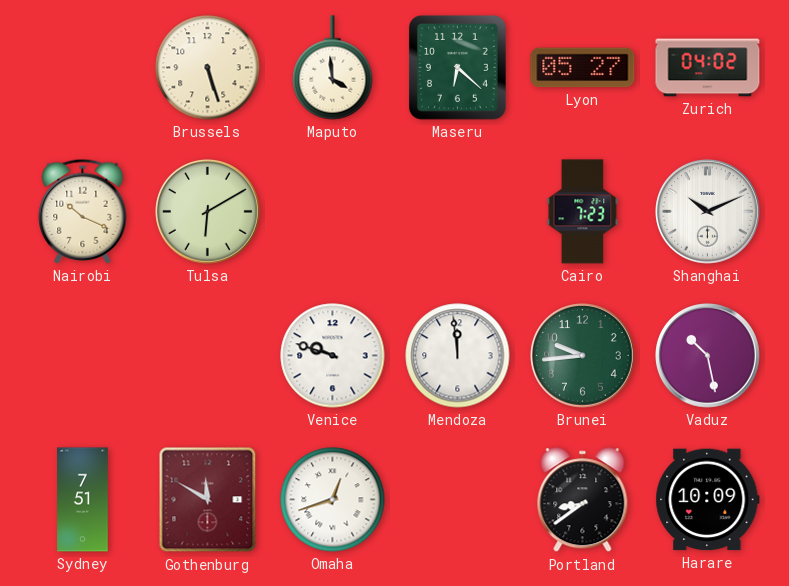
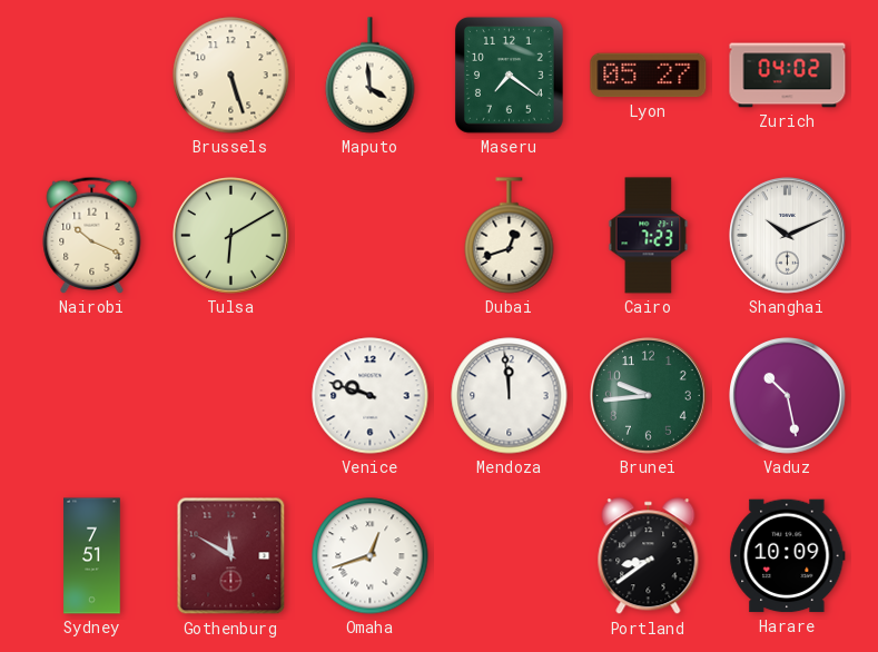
Maseru: 6:22 -> 7:21 (509, 76)
Dubai: none -> 12:42 (510, 236)
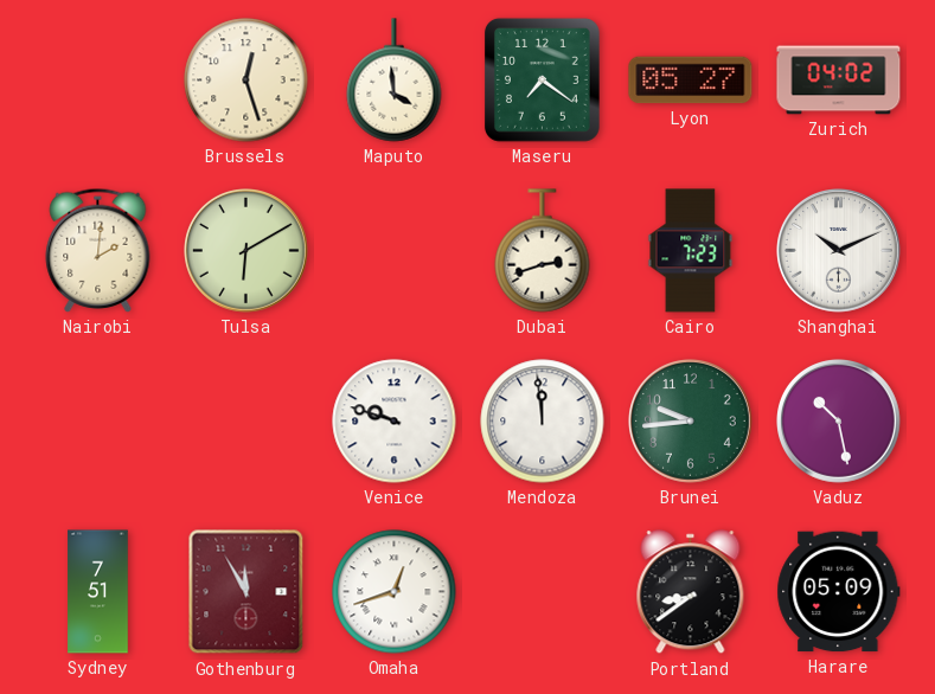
Brussels: 5:27 -> 12:27 (246, 81)
Nairobi: 10:19 -> 2:01 (98, 250)
Dubai: 12:42 -> 2:42 (543, 251)
Gothenburg: 11:50 -> 11:55 (246, 592)
Harare: 10:09 -> 05:09 (839, 592)
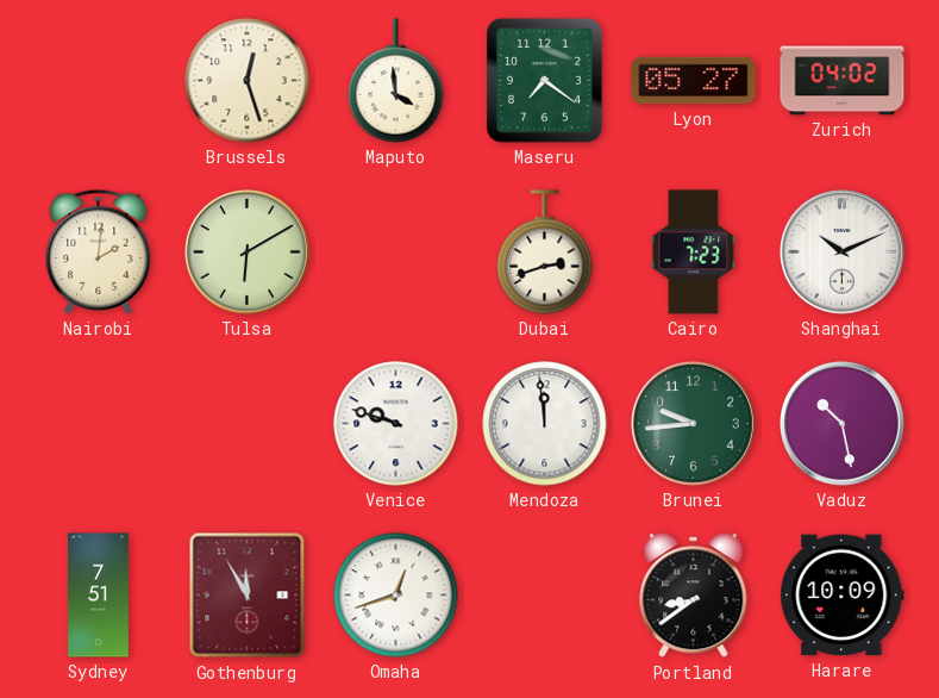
Harare: 05:09 -> 10:09 (843, 596)
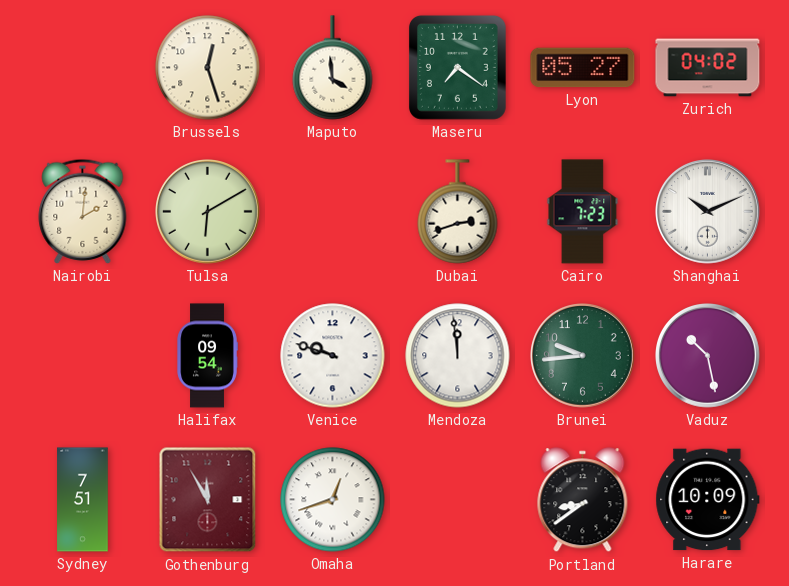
Halifax: none -> 09:54 (207, 356)
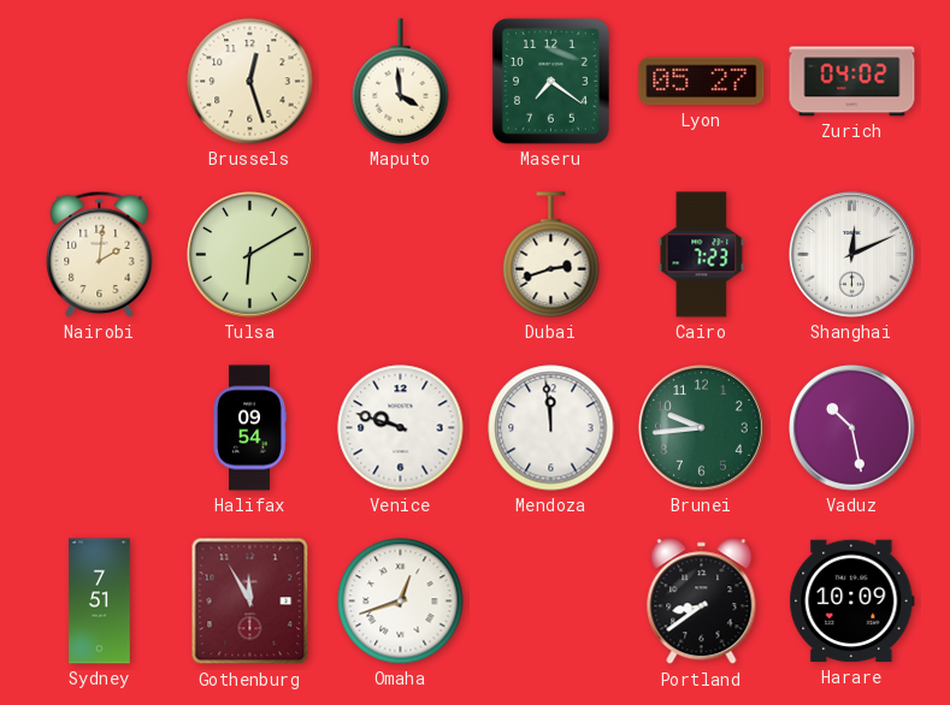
Shanghai: 10:11 -> 12:11 (852, 255)
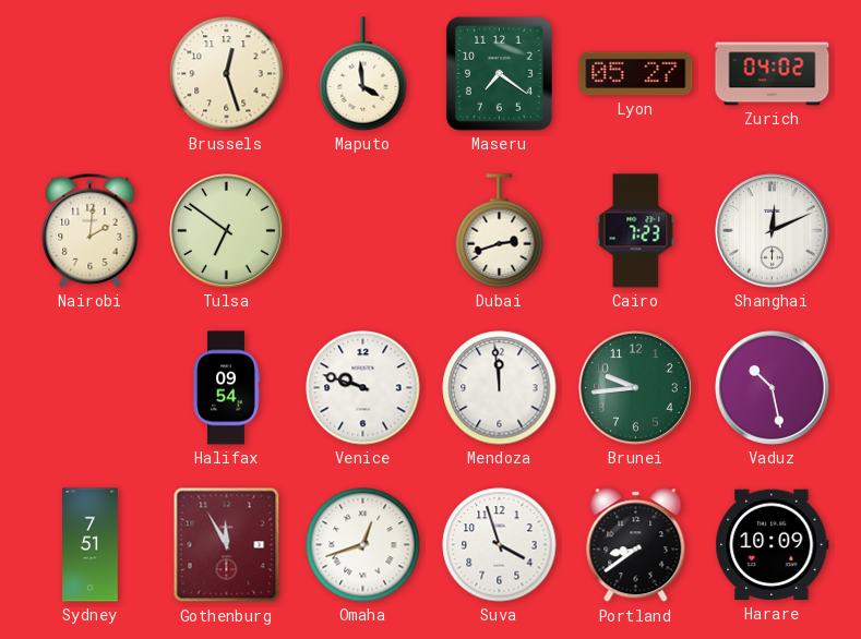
Tulsa: 6:10 -> 6:51 (227, 231)
Suva: none -> 3:57 (500, 545)
